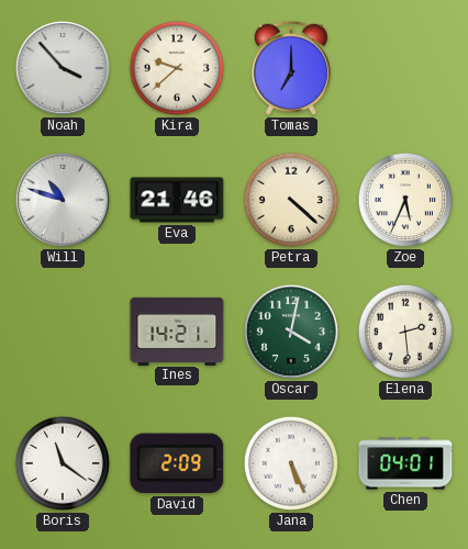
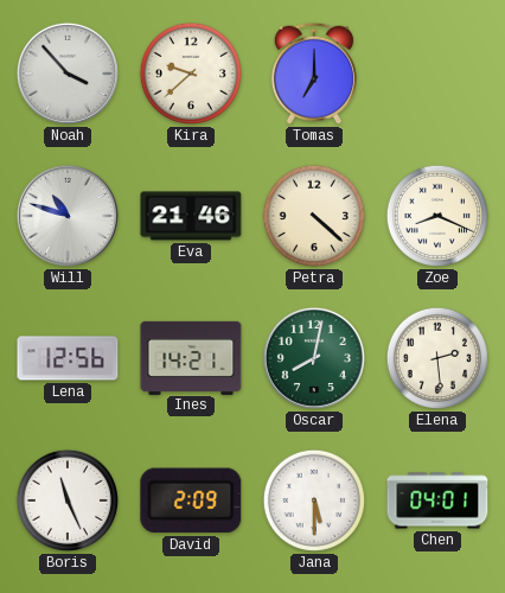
Zoe: 5:34 -> 8:19 (437, 216)
Lena: none -> 12:56 (68, 358)
Oscar: 4:02 -> 8:02 (314, 358)
Boris: 11:21 -> 11:26 (68, 500)
Jana: 5:26 -> 5:30 (314, 500)
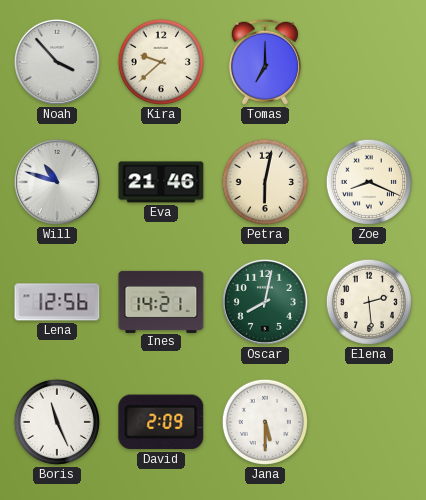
Petra: 4:22 -> 6:02 (265, 182)
Chen: 04:01 -> none (437, 500)
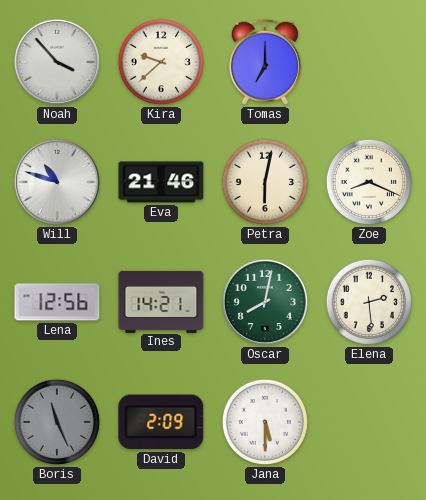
Boris dial: white -> grey (57, 422)
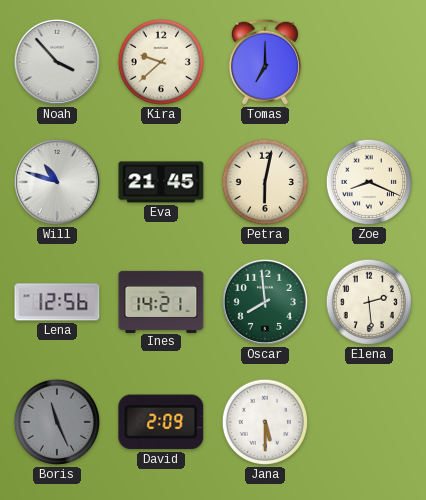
Eva: 21:46 -> 21:45 (161, 182)
Oscar: 8:02 -> 7:59 (265, 302)
